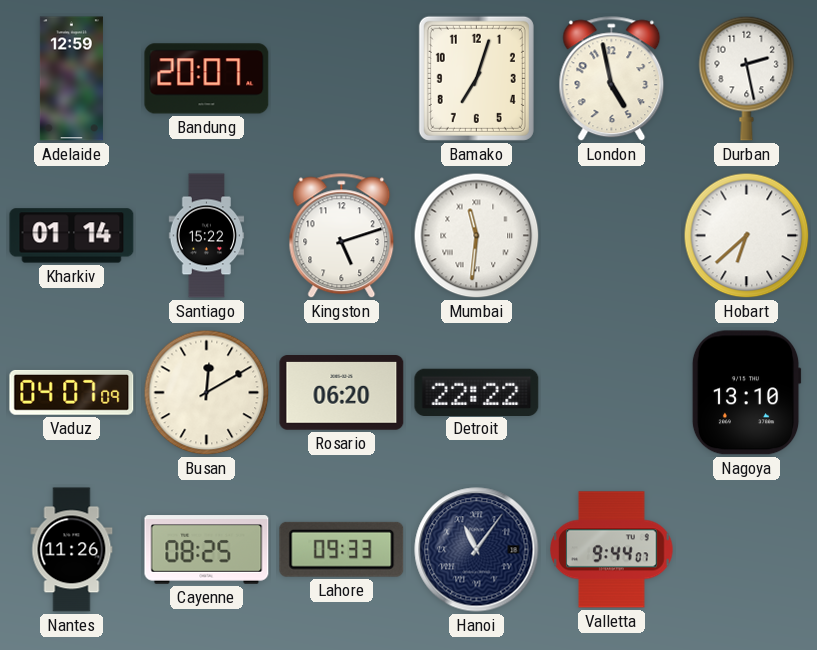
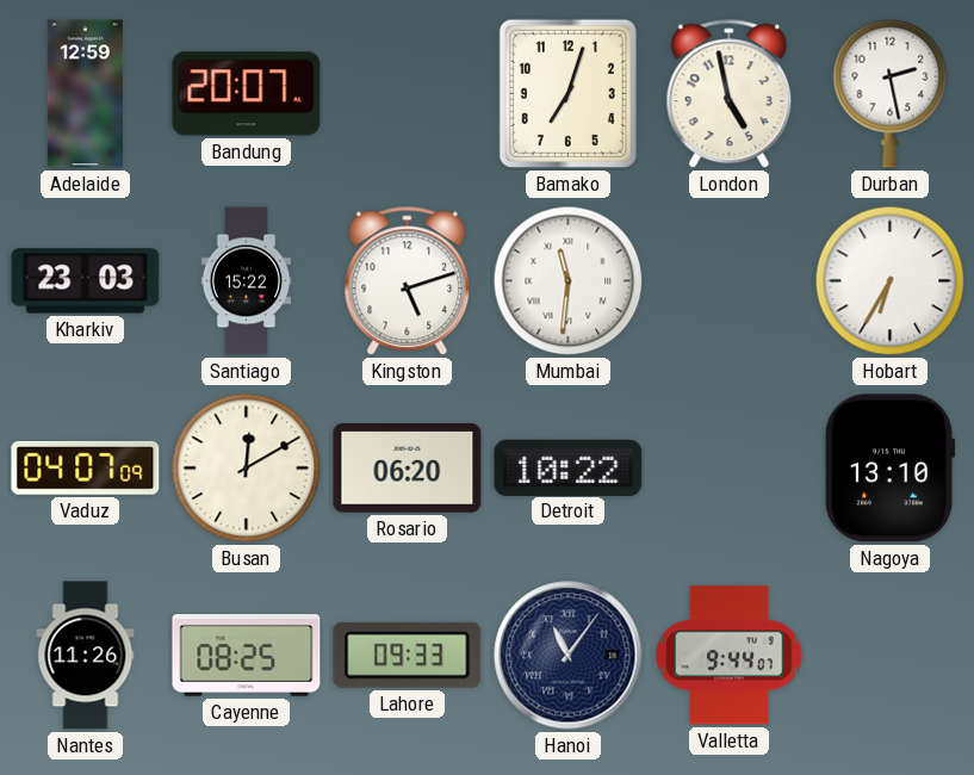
Kharkiv: 01:14 -> 23:03 (86, 281)
Hobart: 6:38 -> 6:35 (891, 281)
Detroit: 22:22 -> 10:22 (569, 467)
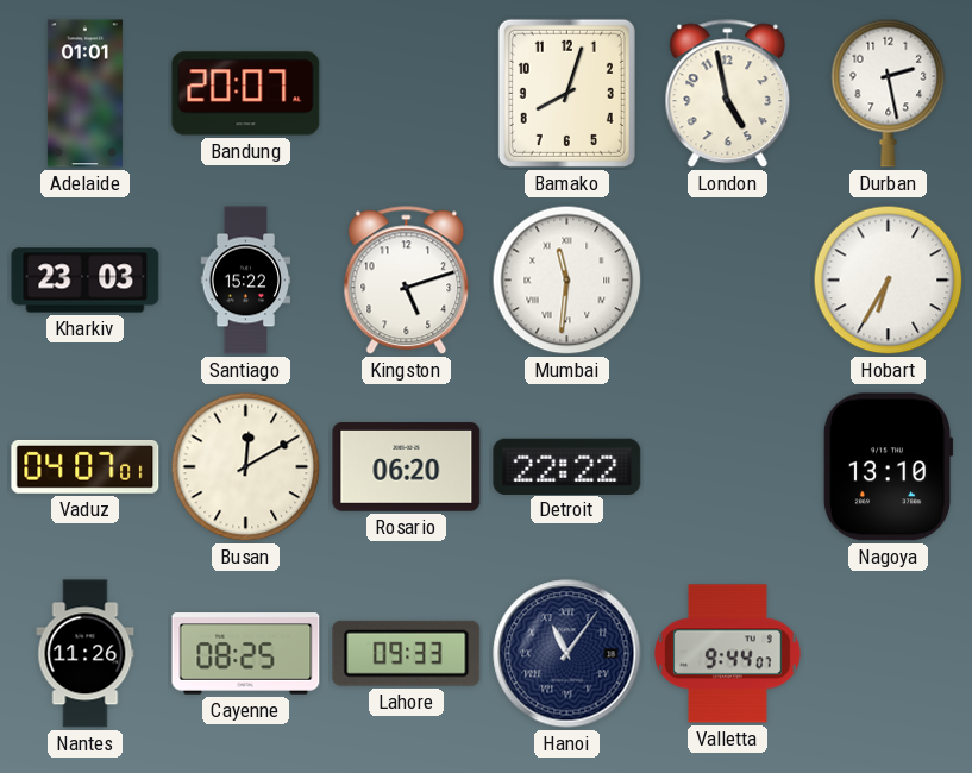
Adelaide: 12:59 -> 01:01 (84, 94)
Bamako: 7:03 -> 8:03 (566, 93)
Vaduz: 04:07:09 -> 04:07:01 (86, 466)
Detroit: 10:22 -> 22:22 (567, 466)
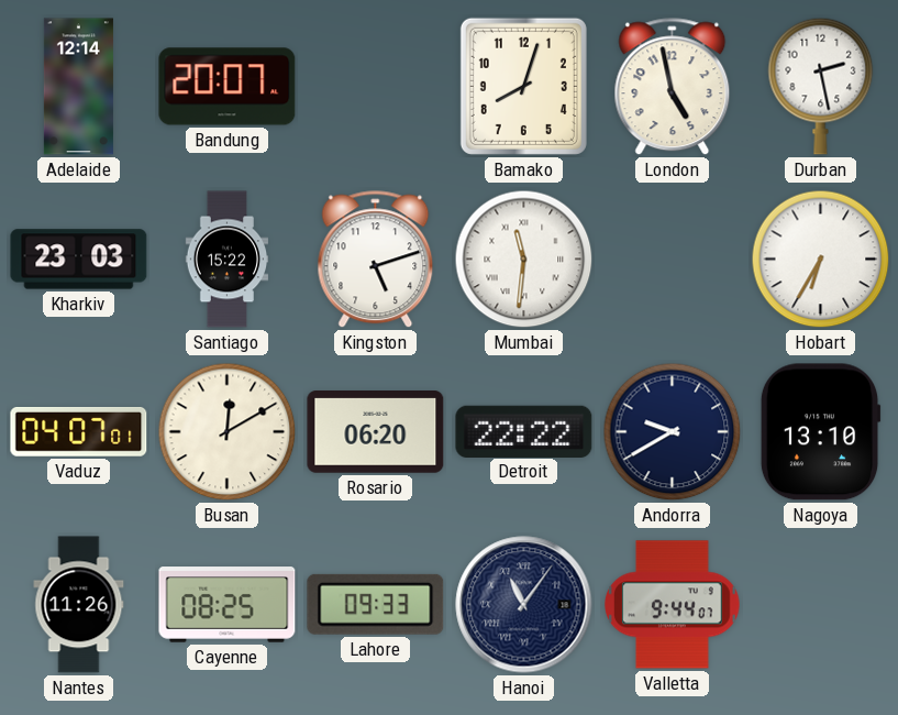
Adelaide: 01:01 -> 12:14 (78, 87)
Andorra: none -> 9:40 (673, 432)
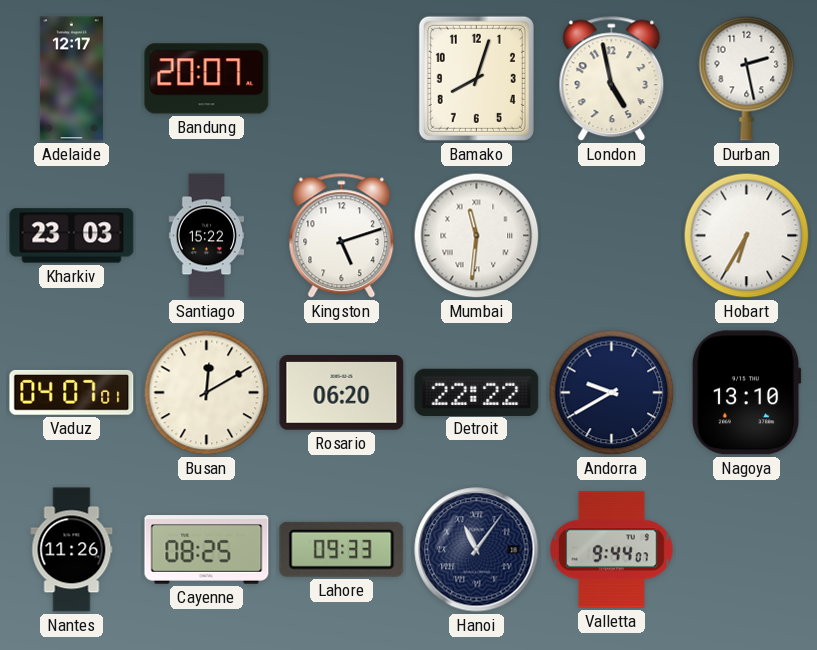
Adelaide: 12:14 -> 12:17 (71, 79)
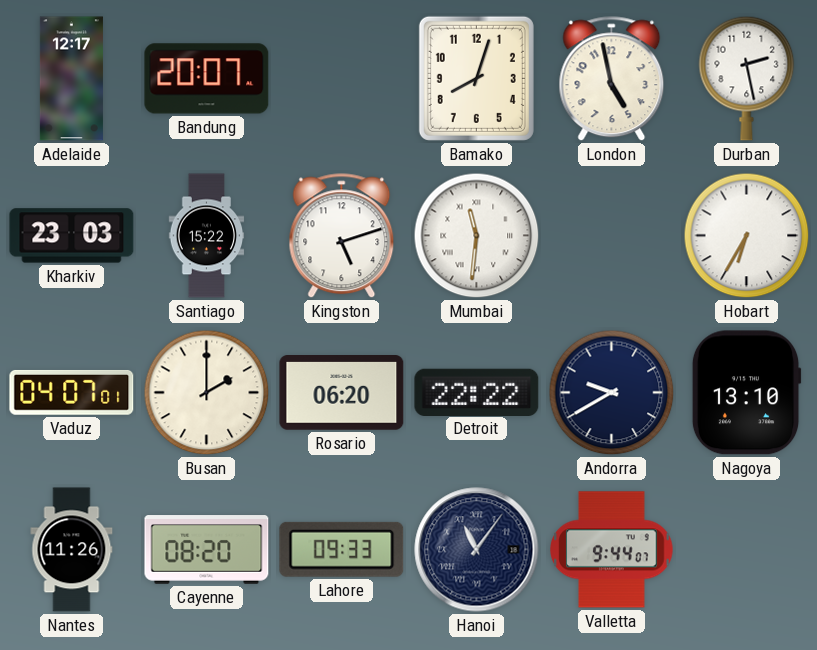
Busan: 12:10 -> 2:00 (207, 393)
Cayenne: 08:25 -> 08:20 (207, 550)
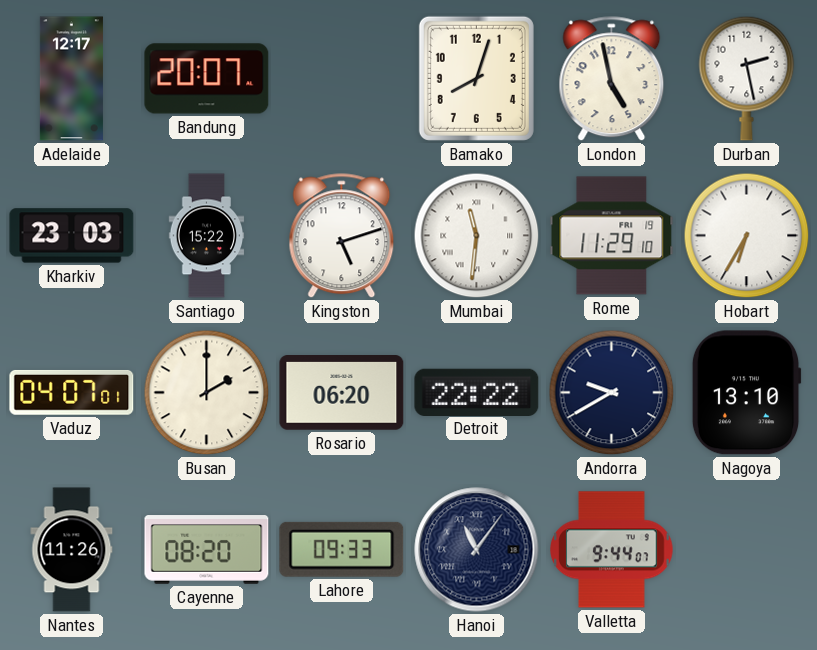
Rome: none -> 11:29 (612, 236)
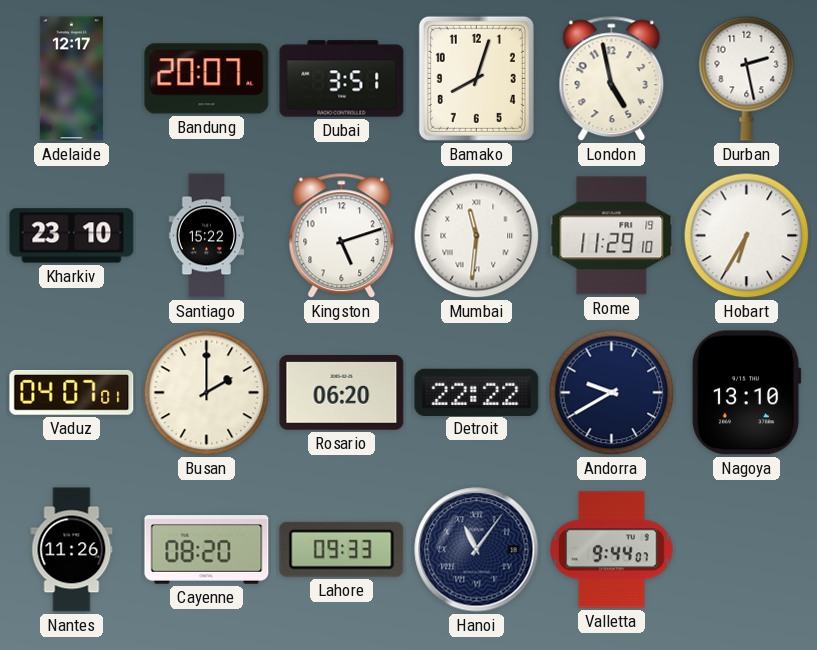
Dubai: none -> 3:51 (342, 79)
Kharkiv: 23:03 -> 23:10 (72, 236)
